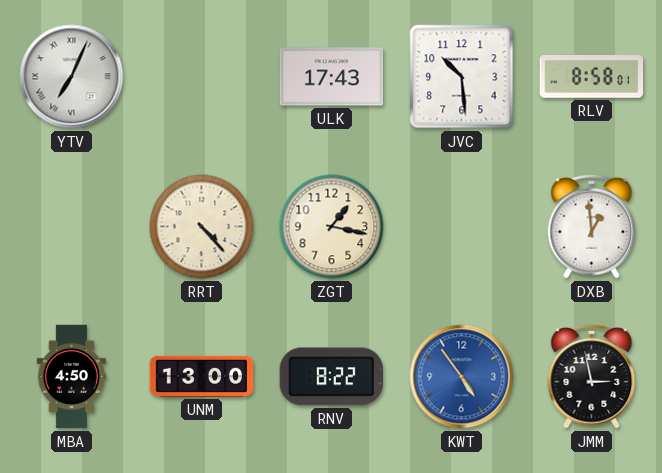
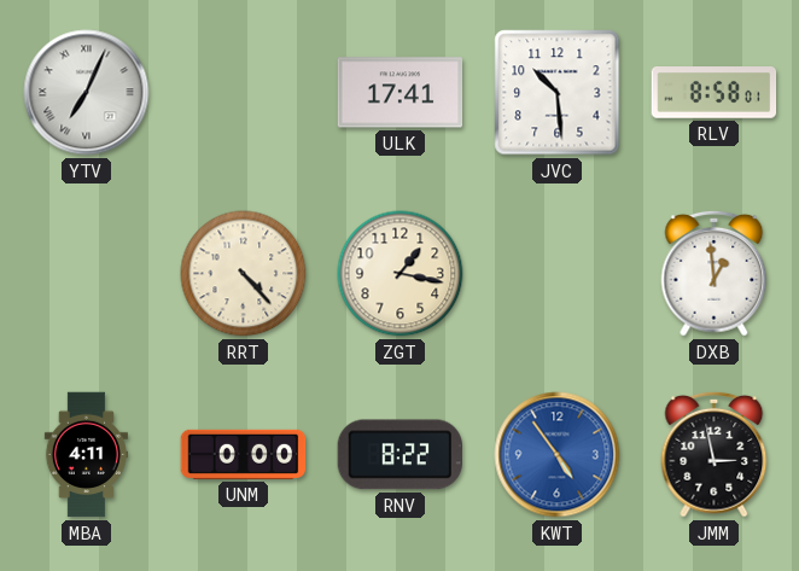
ULK: 17:43 -> 17:41 (401, 93)
MBA: 4:50 -> 4:11 (86, 455)
UNM: 13:00 -> 0:00 (244, 454)
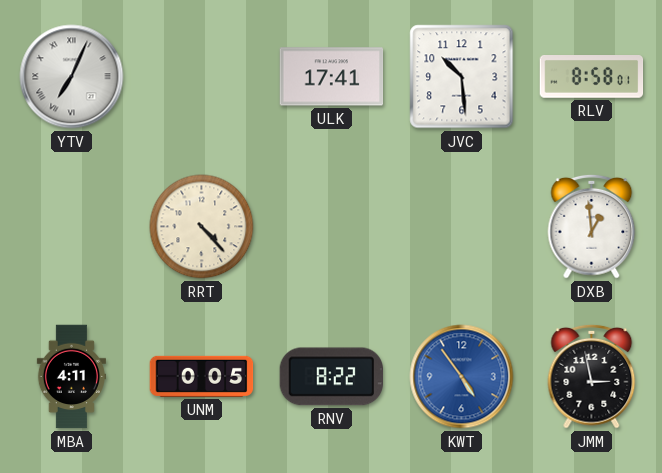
ZGT: 1:17 -> none (401, 274)
UNM: 0:00 -> 0:05 (202, 376)
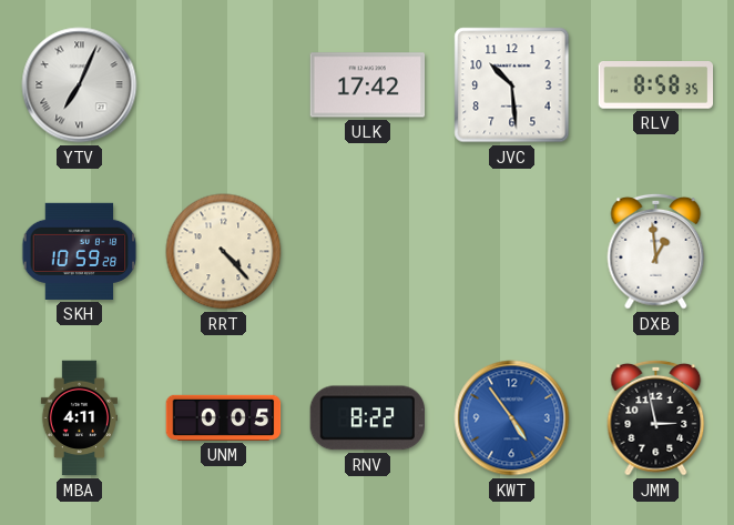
ULK: 17:41 -> 17:42 (368, 85)
RLV: 8:58:01 -> 8:58:35 (656, 85)
SKH: none -> 10:59 (80, 251)
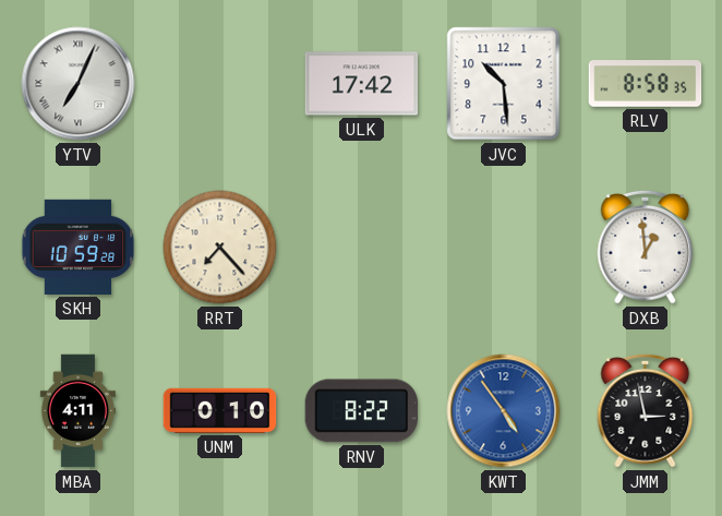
RRT: 4:23 -> 7:23 (220, 248)
UNM: 0:05 -> 0:10 (220, 410)
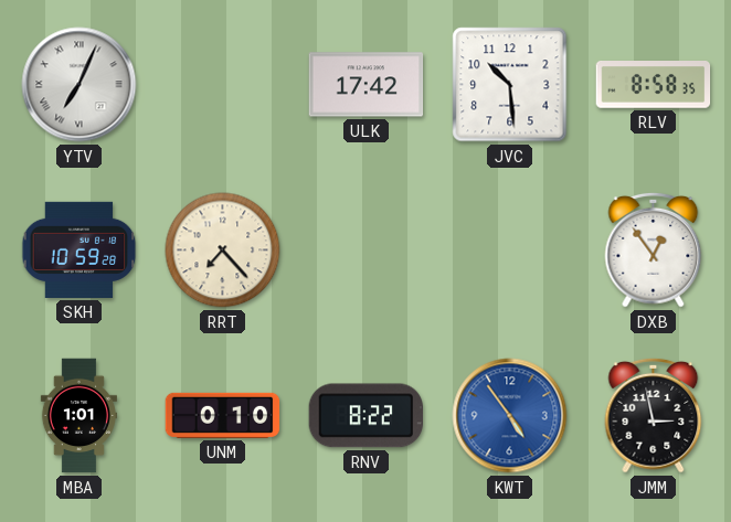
DXB: 12:59 -> 12:54 (654, 249)
MBA: 4:11 -> 1:01 (78, 416)
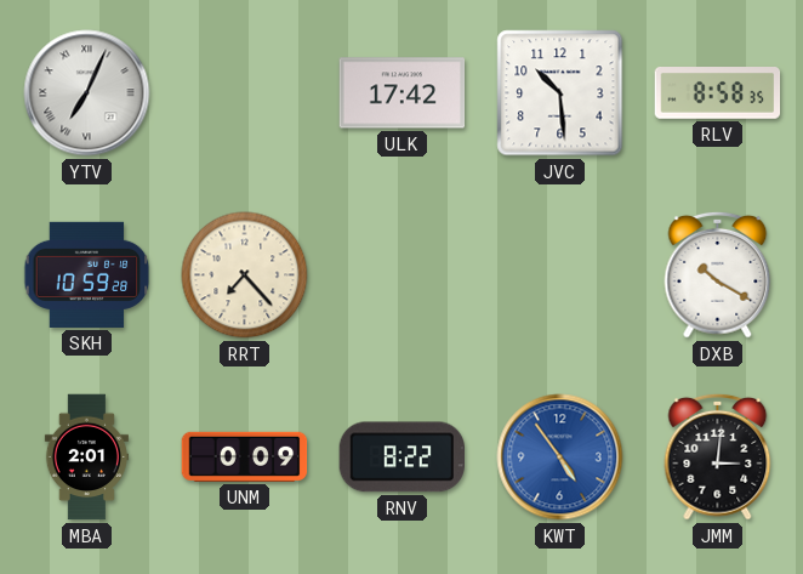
DXB: 12:54 -> 10:20 (718, 274)
MBA: 1:01 -> 2:01 (86, 458)
UNM: 0:10 -> 0:09 (245, 456)
JMM: 2:58 -> 3:01 (718, 456)
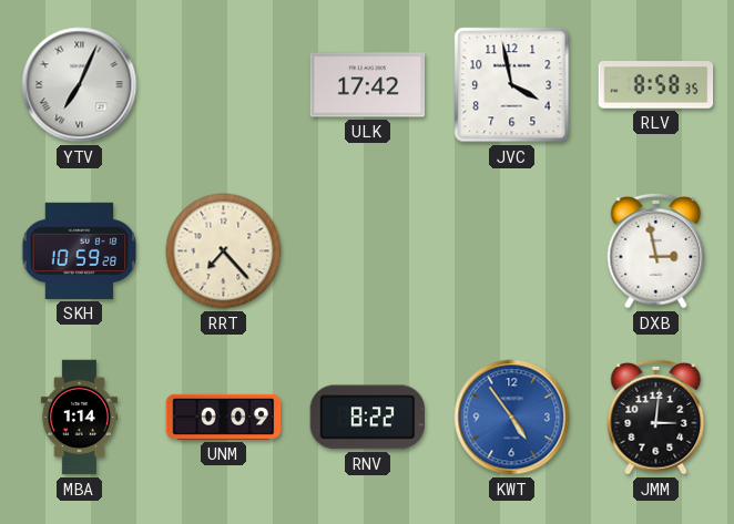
JVC: 10:29 -> 3:58 (512, 85)
DXB: 10:20 -> 2:58 (656, 250)
MBA: 2:01 -> 1:14 (79, 418)
